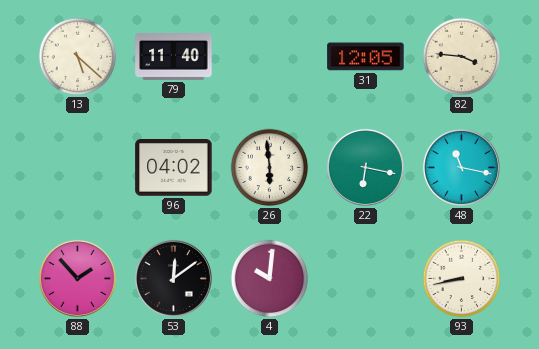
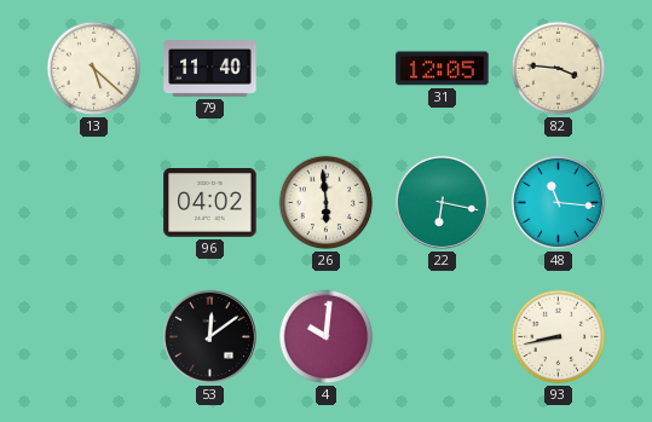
48: 11:17 -> 11:16 (558, 202)
88: 1:53 -> none (77, 278)
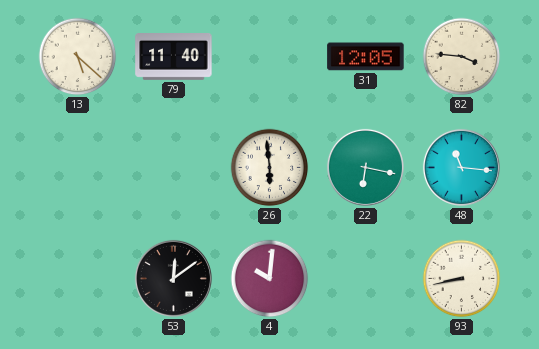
96: 04:02 -> none (210, 203)
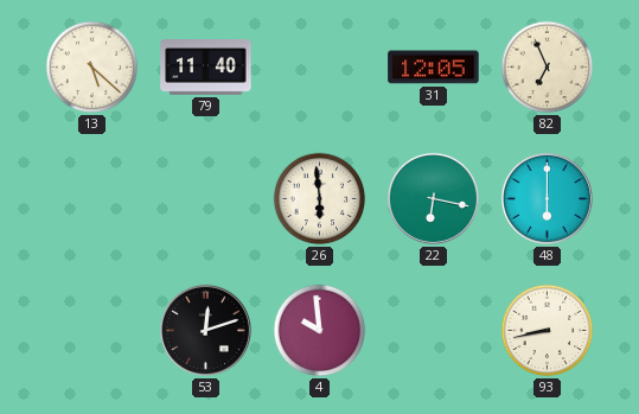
82: 3:46 -> 6:56 (548, 68)
48: 11:16 -> 6:00 (547, 198)
53: 12:09 -> 12:12 (205, 330)
4: 10:01 -> 9:59 (320, 331)
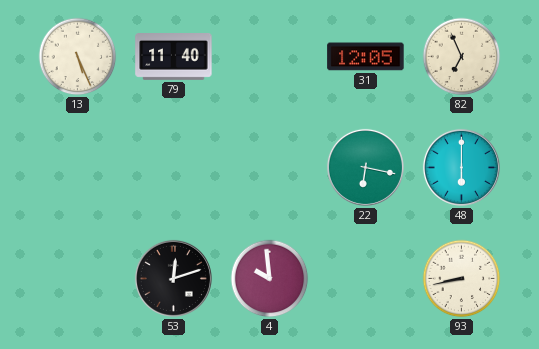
13: 5:22 -> 5:26 (78, 57)
26: 5:59 -> none (320, 199)
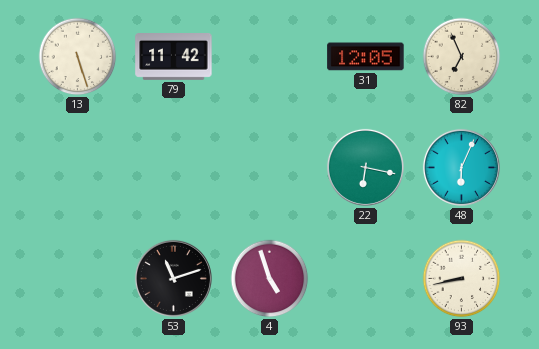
13: 5:26 -> 5:27 (78, 57)
79: 11:40 -> 11:42 (174, 57)
48: 6:00 -> 6:04 (461, 167)
53: 12:12 -> 11:12 (173, 278)
4: 9:59 -> 4:57 (270, 279)
